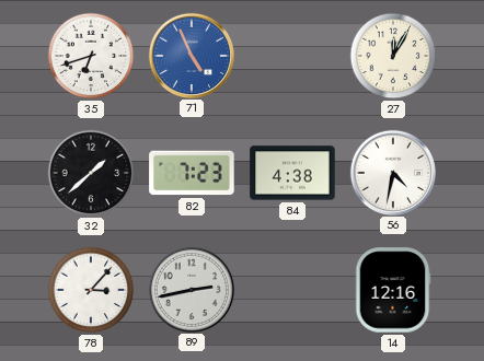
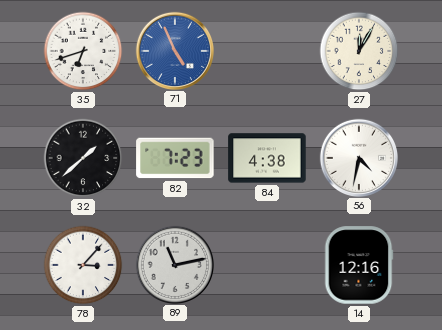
89: 2:43 -> 11:13 (174, 264)
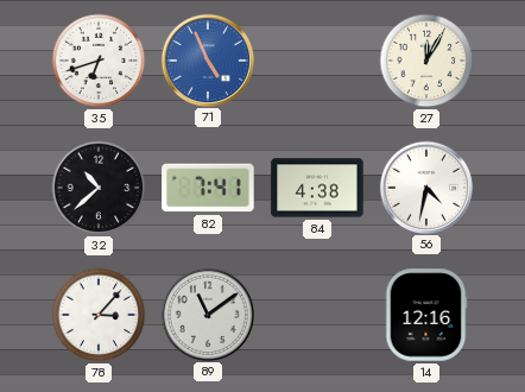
32: 1:38 -> 10:38 (99, 188)
82: 7:23 -> 7:41 (208, 188)
89: 11:13 -> 11:09 (207, 314)
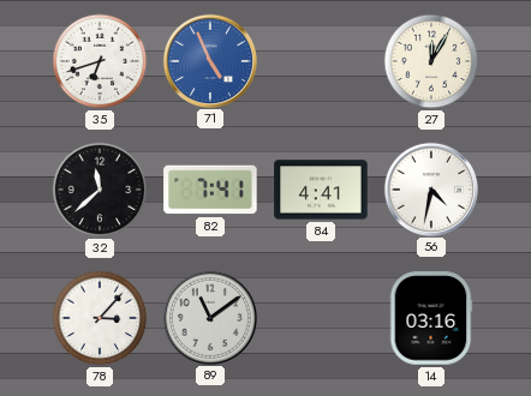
32: 10:38 -> 11:38 (100, 190)
84: 4:38 -> 4:41 (321, 190)
14: 12:16 -> 03:16 (431, 318)
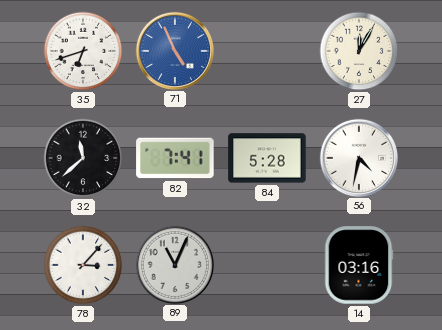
84: 4:41 -> 5:28 (267, 158)
89: 11:09 -> 11:04 (174, 264)
